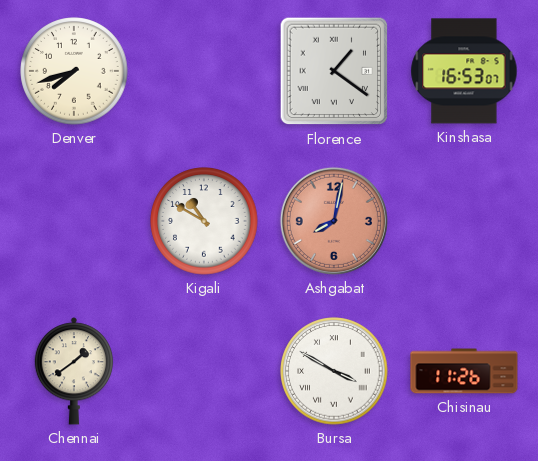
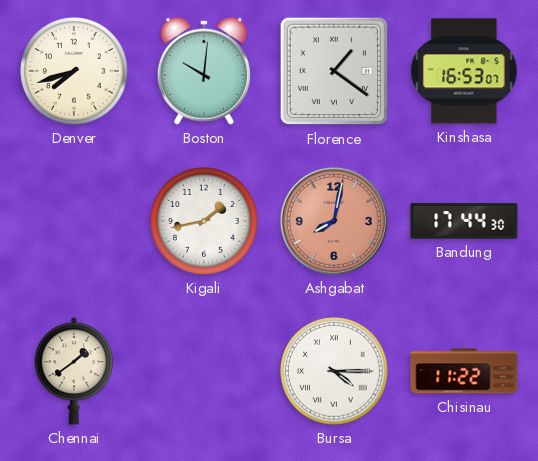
Boston: none -> 10:01 (204, 71)
Kigali: 10:50 -> 1:43 (204, 221)
Bandung: none -> 17:44 (464, 221)
Bursa: 3:50 -> 4:15 (334, 371)
Chisinau: 11:26 -> 11:22 (464, 371)
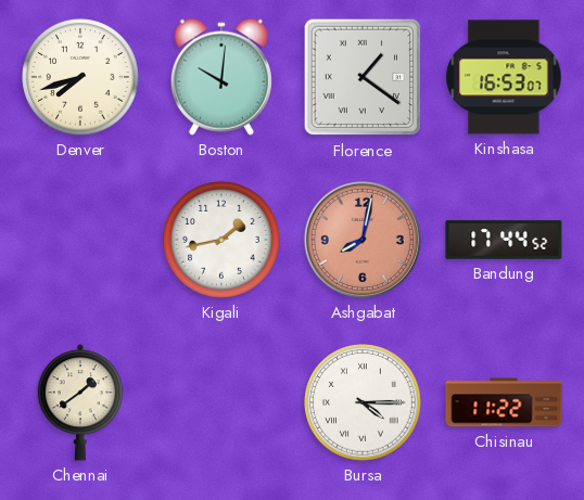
Bandung: 17:44:30 -> 17:44:52 (504, 240)
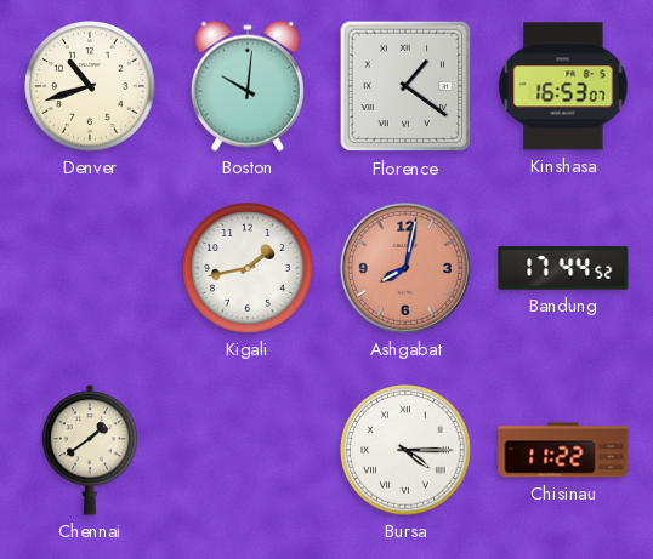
Denver: 7:42 -> 10:42 (90, 86)
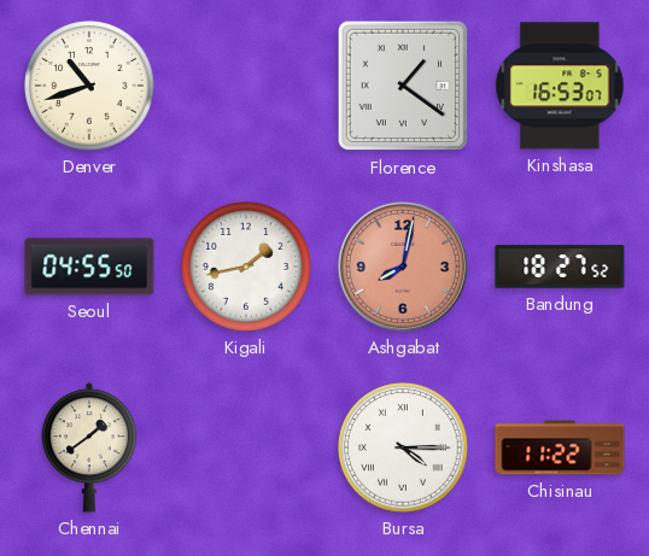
Boston: 10:01 -> none (248, 86)
Seoul: none -> 04:55 (89, 267)
Bandung: 17:44 -> 18:27 (560, 267)
